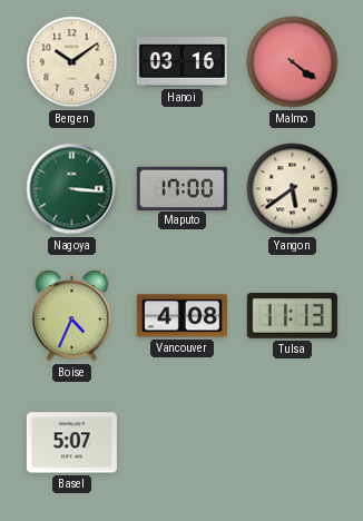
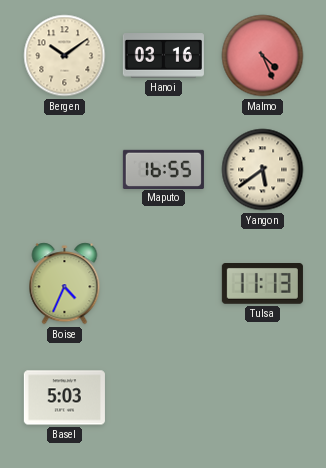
Malmo: 4:21 -> 4:26 (263, 56)
Nagoya: 3:16 -> none (72, 189)
Maputo: 17:00 -> 16:55 (163, 169)
Vancouver: 4:08 -> none (181, 316)
Basel: 5:07 -> 5:03 (64, 398)
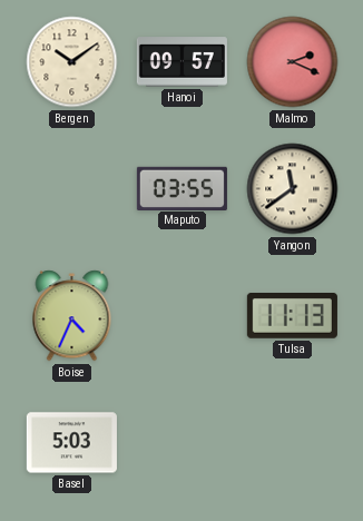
Hanoi: 03:16 -> 09:57 (181, 62)
Malmo: 4:26 -> 2:19 (293, 62)
Maputo: 16:55 -> 03:55 (181, 188)
Yangon: 5:39 -> 11:39 (293, 189)
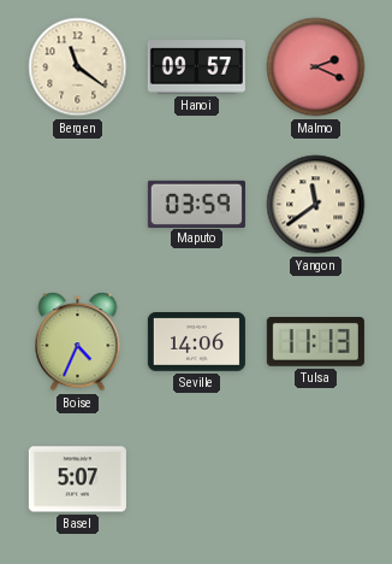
Bergen: 10:09 -> 11:21 (78, 67)
Maputo: 03:55 -> 03:59 (196, 204)
Seville: none -> 14:06 (196, 342)
Basel: 5:03 -> 5:07 (77, 480)
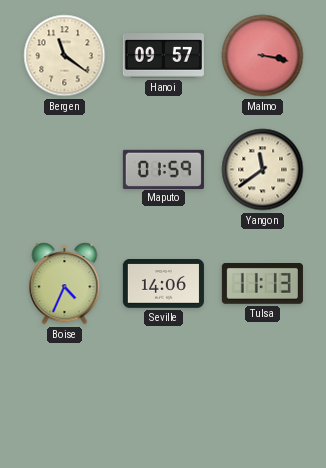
Malmo: 2:19 -> 3:17 (263, 56)
Maputo: 03:59 -> 01:59 (163, 169)
Basel: 5:07 -> none (77, 480)
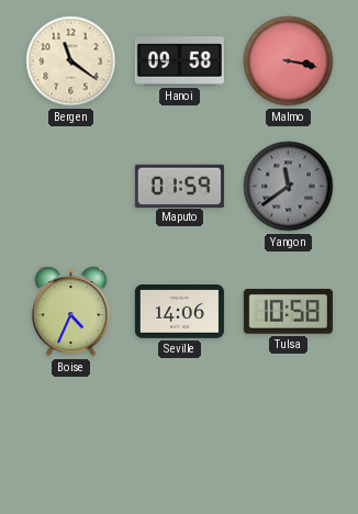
Hanoi: 09:57 -> 09:58 (179, 62)
Yangon dial: cream -> grey (289, 187)
Tulsa: 11:13 -> 10:58 (288, 312)
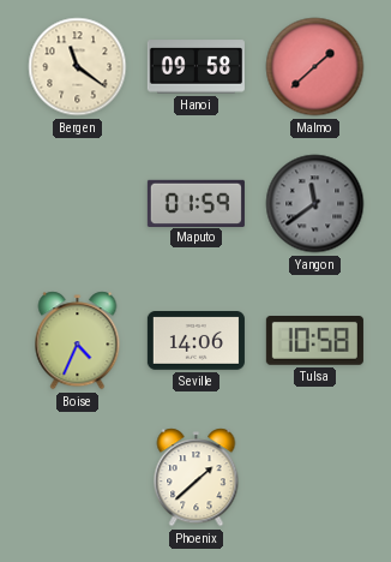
Malmo: 3:17 -> 1:38 (315, 67)
Phoenix: none -> 1:38 (197, 478)
